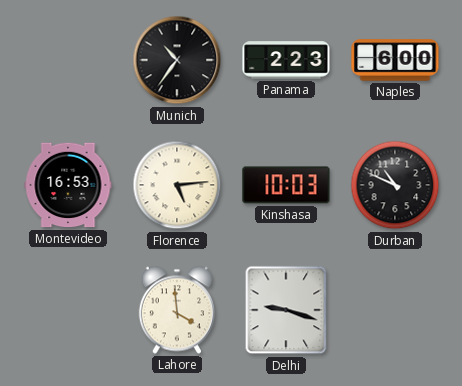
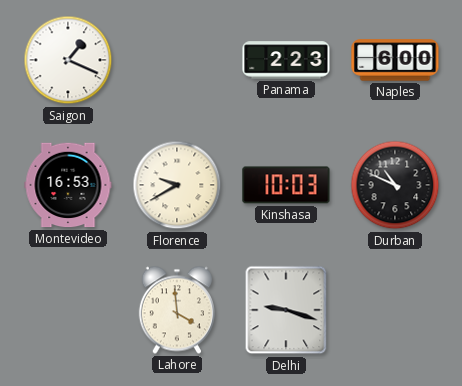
Saigon: none -> 1:19 (68, 60)
Munich: 10:36 -> none (177, 60)
Florence: 5:14 -> 9:40 (177, 185)
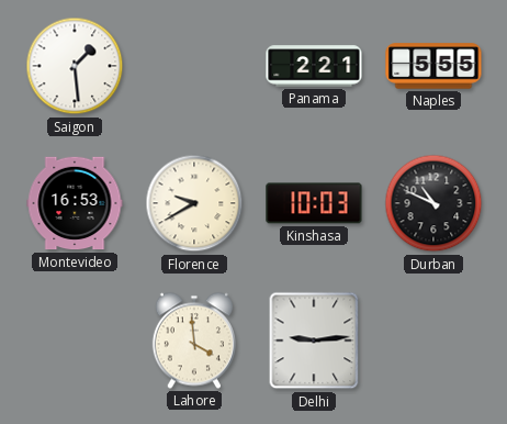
Saigon: 1:19 -> 1:29 (75, 66)
Panama: 2:23 -> 2:21 (314, 66)
Naples: 6:00 -> 5:55 (433, 66)
Delhi: 9:18 -> 9:14 (314, 341)
